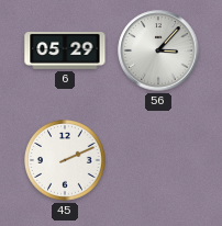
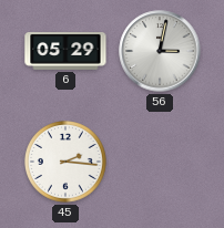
56: 3:07 -> 3:02 (160, 51)
45: 2:11 -> 2:16 (67, 163)
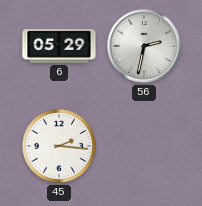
56: 3:02 -> 2:32 (144, 46)
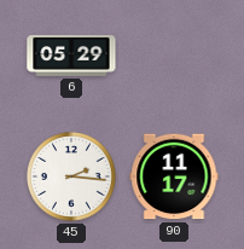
56: 2:32 -> none (144, 46)
90: none -> 11:17 (174, 176)
